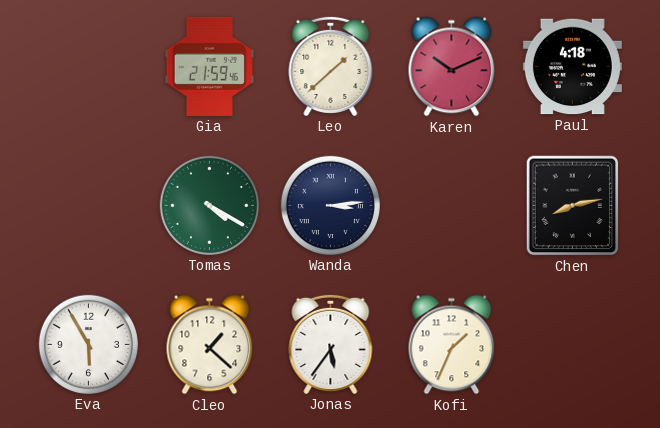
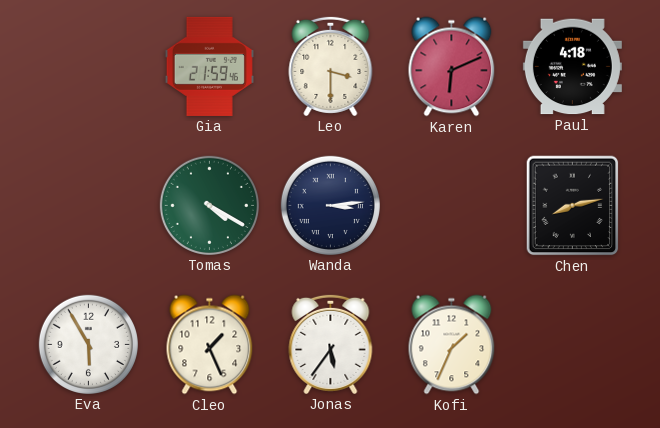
Leo: 1:38 -> 3:30 (331, 66)
Karen: 10:11 -> 6:11 (452, 67)
Cleo: 1:22 -> 1:26 (210, 345)
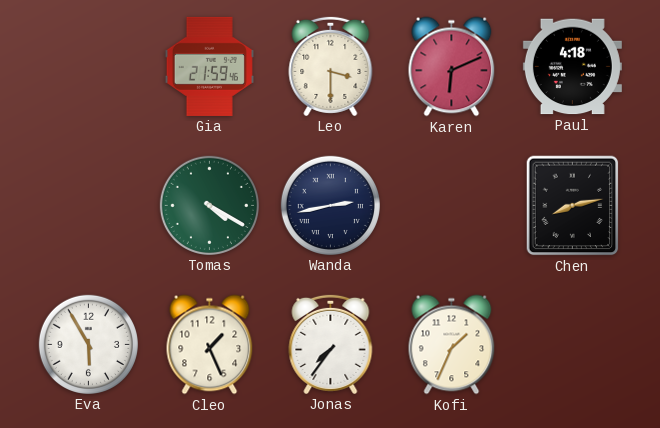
Wanda: 3:14 -> 2:43 (330, 205)
Jonas: 5:36 -> 7:36 (331, 344)
